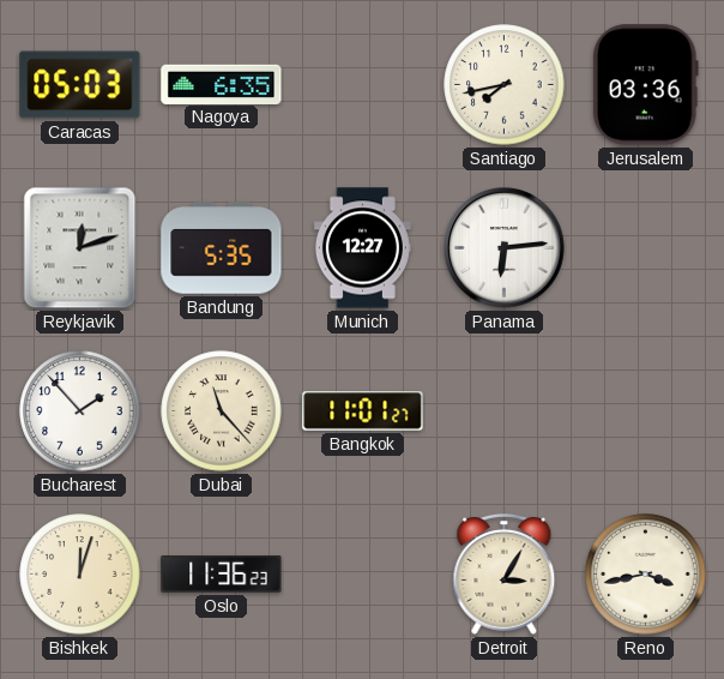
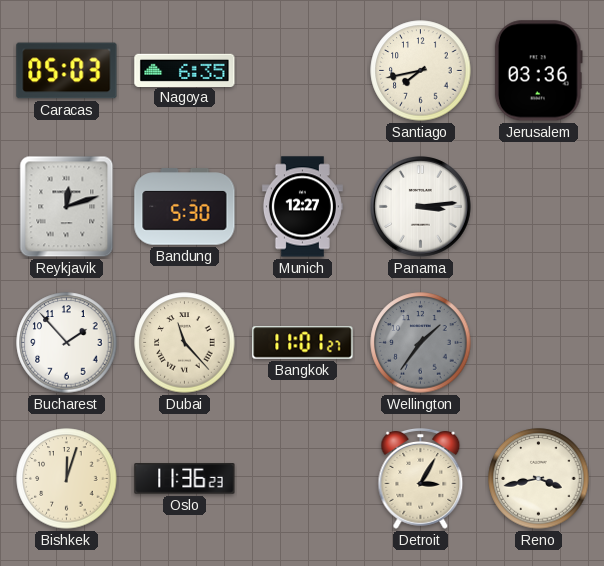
Bandung: 5:35 -> 5:30 (185, 207)
Panama: 6:14 -> 3:14 (421, 207)
Wellington: none -> 1:36 (421, 343)
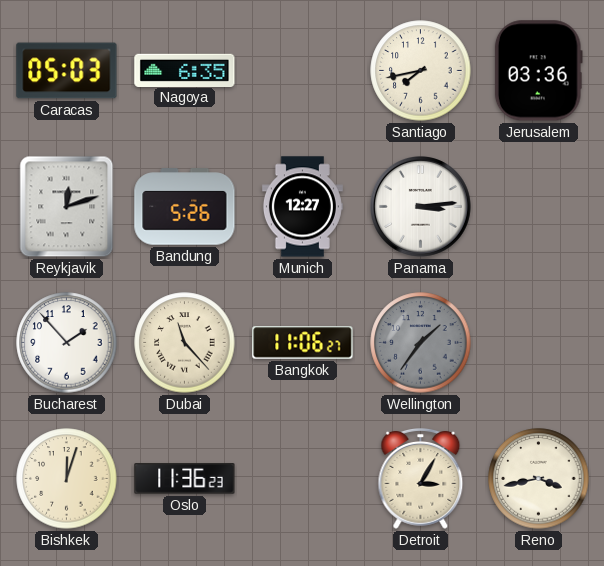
Bandung: 5:30 -> 5:26 (185, 207)
Bangkok: 11:01 -> 11:06 (303, 343)
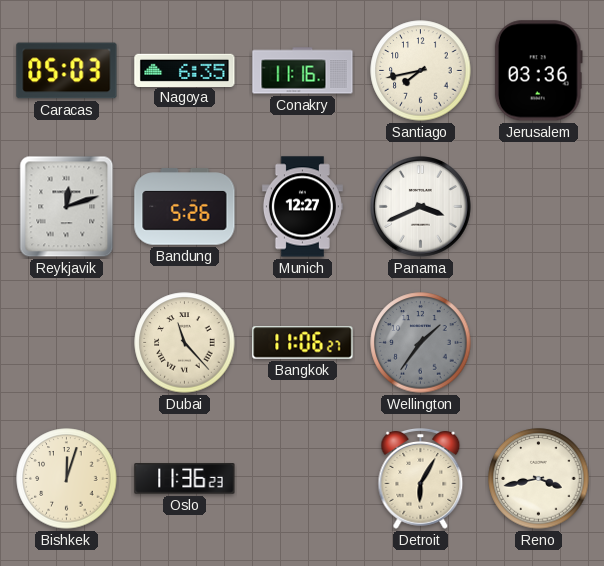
Conakry: none -> 11:16 (303, 71)
Panama: 3:14 -> 3:41 (421, 207)
Bucharest: 1:53 -> none (67, 343)
Detroit: 3:05 -> 6:05 (421, 479)
